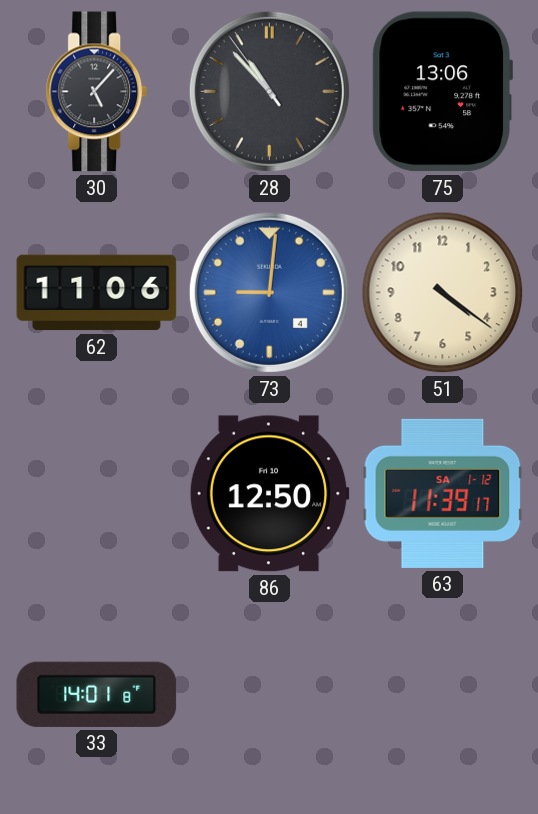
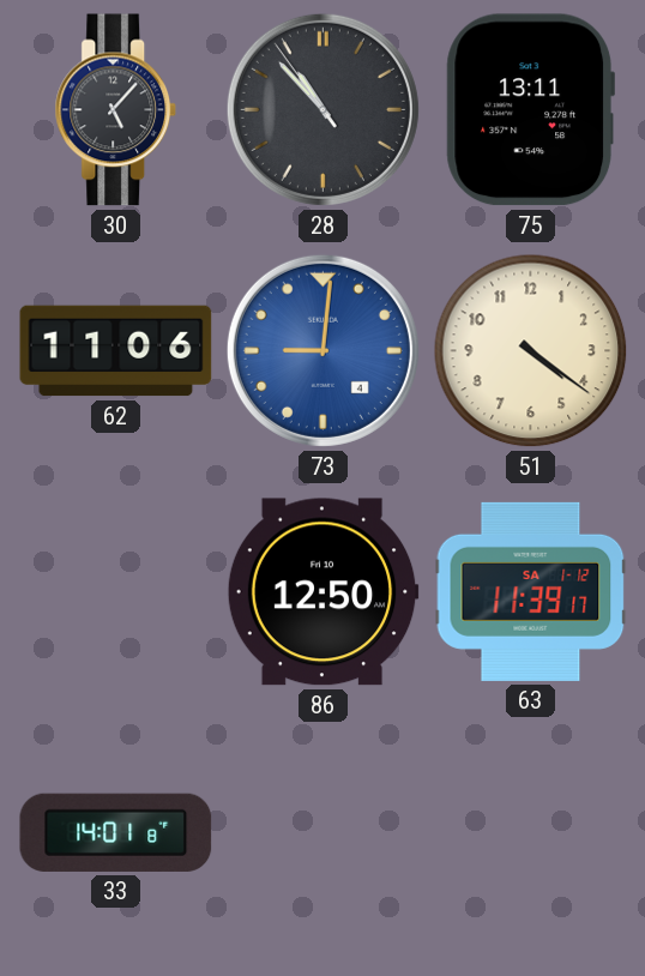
75: 13:06 -> 13:11 (530, 110)
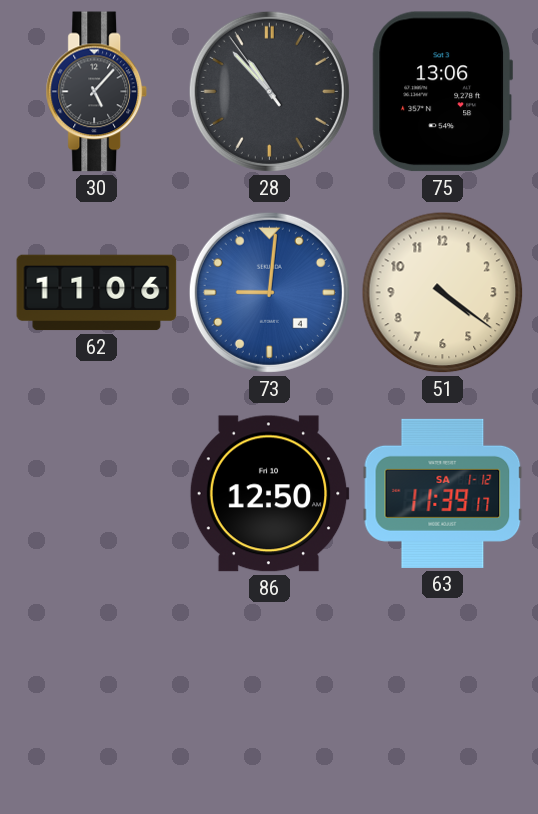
75: 13:11 -> 13:06 (442, 92)
33: 14:01 -> none (116, 832)
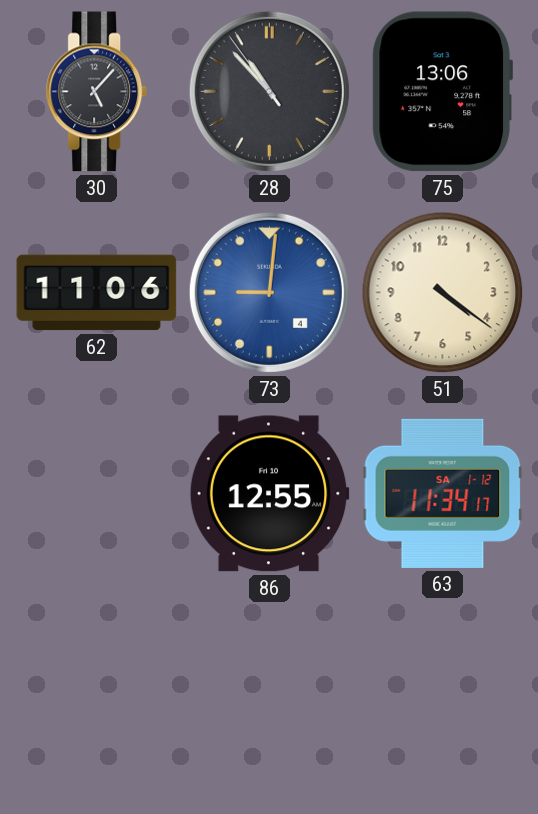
86: 12:50 -> 12:55 (269, 494)
63: 11:39 -> 11:34 (443, 493)
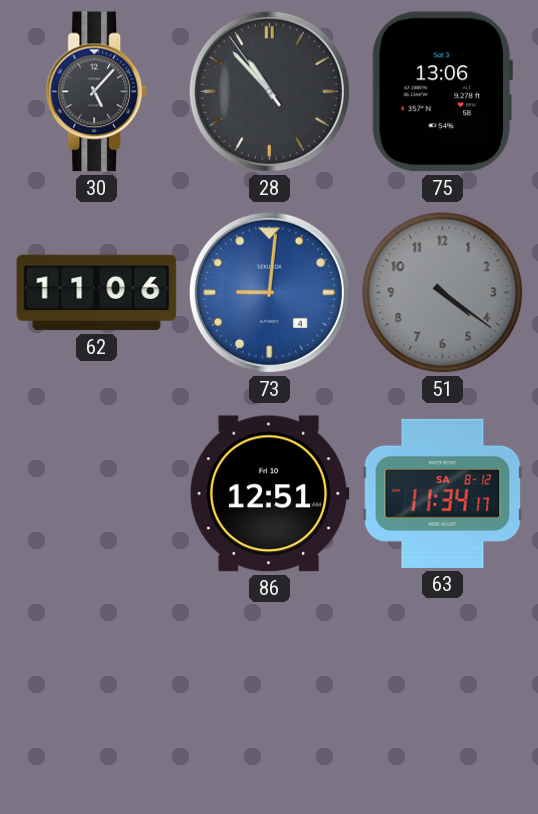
51 dial: cream -> grey (443, 293)
86: 12:55 -> 12:51 (269, 494)
63 date: SA 1-12 -> SA 8-12 (443, 493)
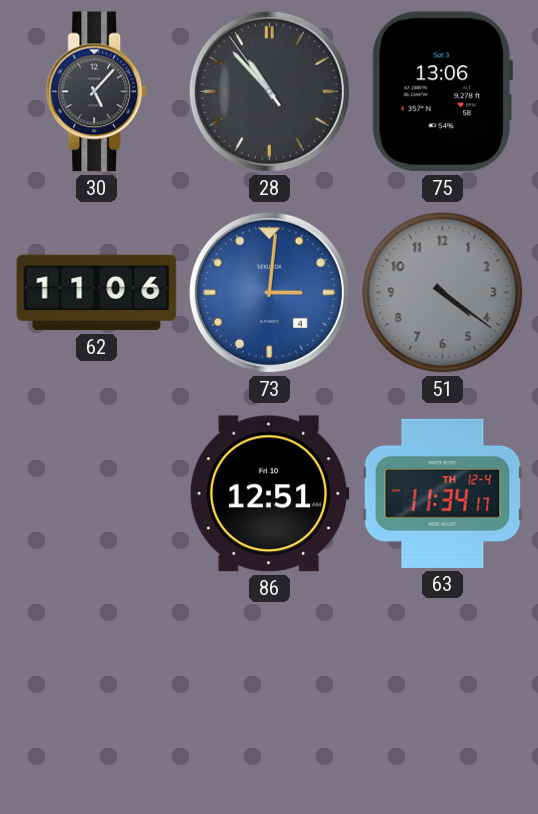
73: 9:01 -> 3:01 (269, 292)
63 date: SA 8-12 -> TH 12-4 (443, 493)
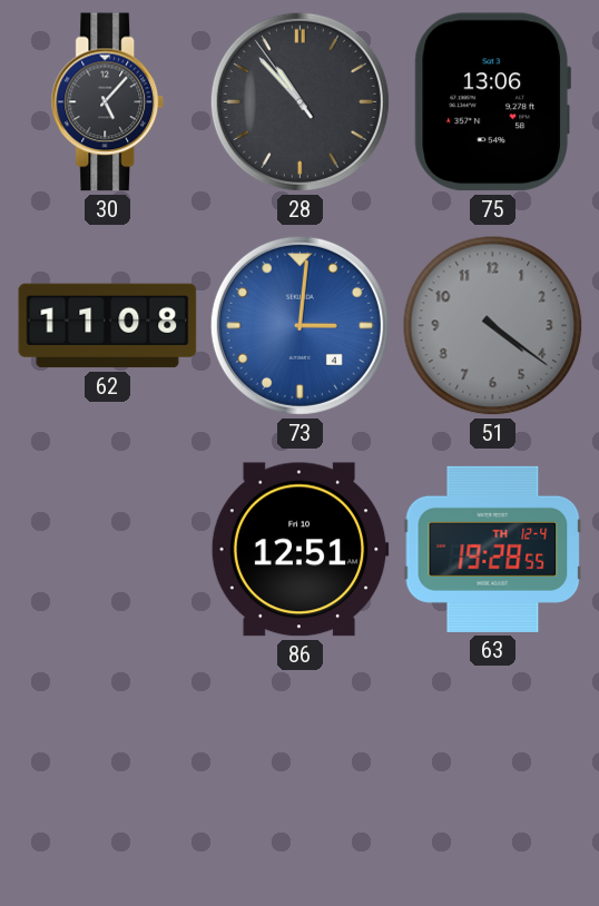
62: 11:06 -> 11:08 (108, 326)
63: 11:34 -> 19:28 (493, 549)
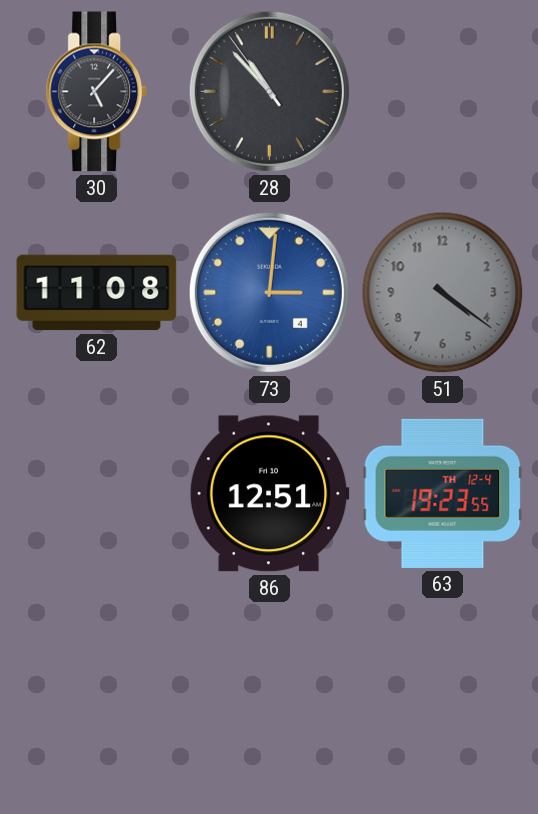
75: 13:06 -> none (492, 102)
63: 19:28 -> 19:23 (443, 493)
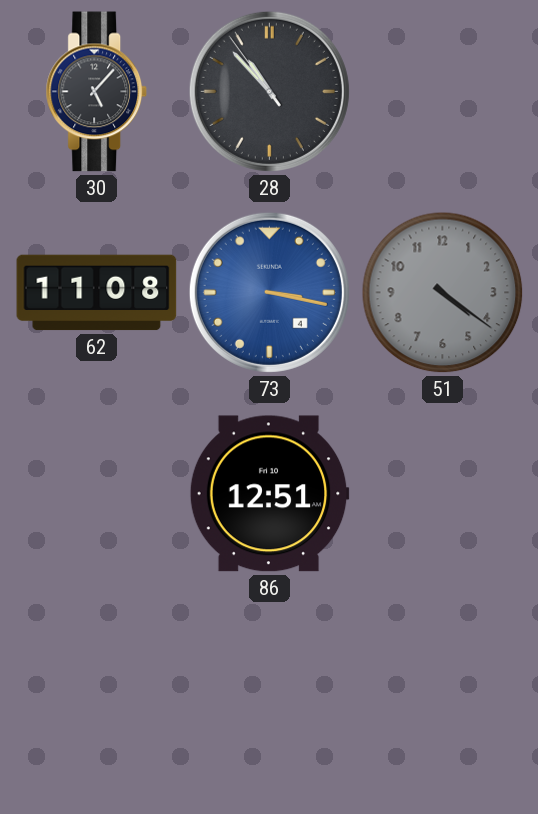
73: 3:01 -> 3:17 (269, 292)
63: 19:23 -> none (443, 493)
